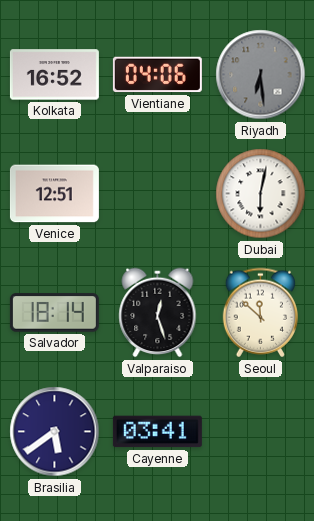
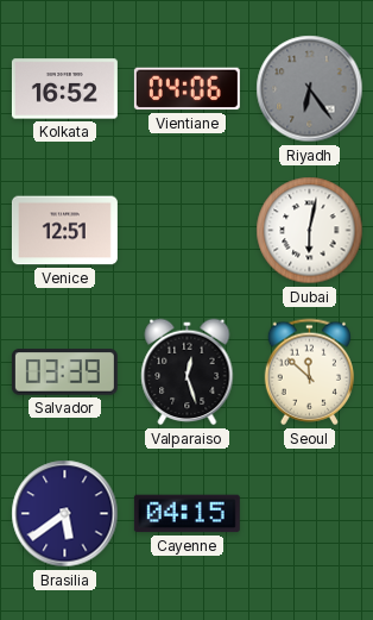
Riyadh: 6:29 -> 6:24 (310, 89)
Salvador: 18:14 -> 03:39 (64, 372)
Cayenne: 03:41 -> 04:15 (186, 514)
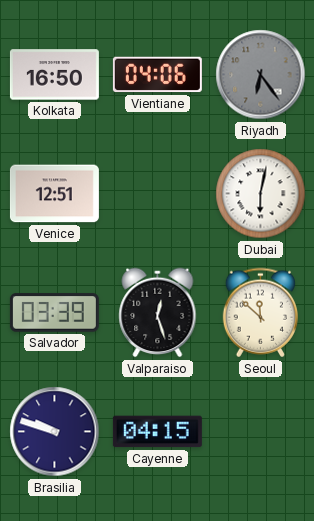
Kolkata: 16:52 -> 16:50 (54, 75)
Brasilia: 5:39 -> 9:48 (55, 432)
